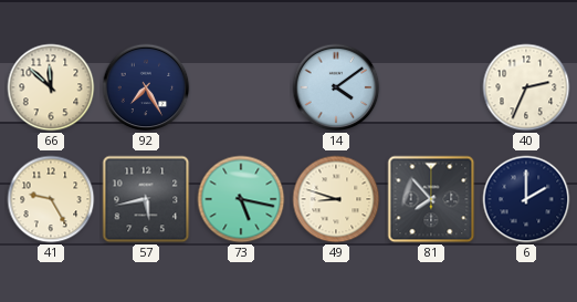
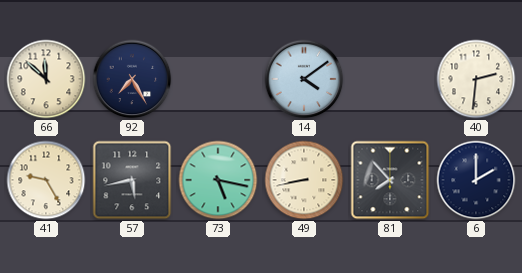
40: 2:34 -> 2:31 (476, 79)
49: 8:48 -> 8:43 (304, 180)
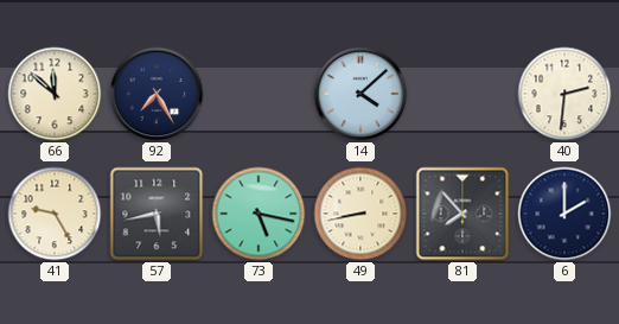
14: 4:09 -> 4:08 (360, 94)
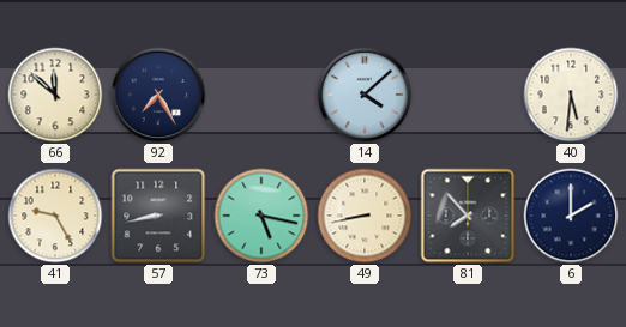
40: 2:31 -> 5:31 (571, 95)
57: 5:43 -> 8:43 (158, 216)
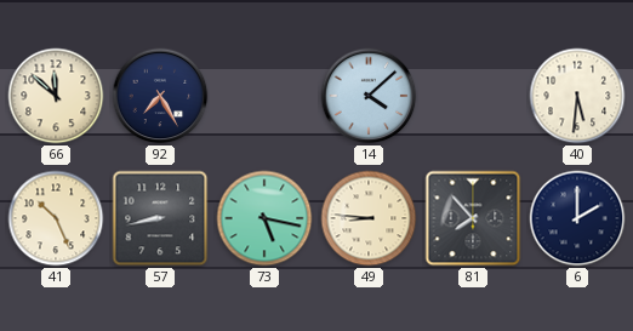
41: 9:25 -> 10:26 (56, 218)
49: 8:43 -> 8:46 (369, 218)
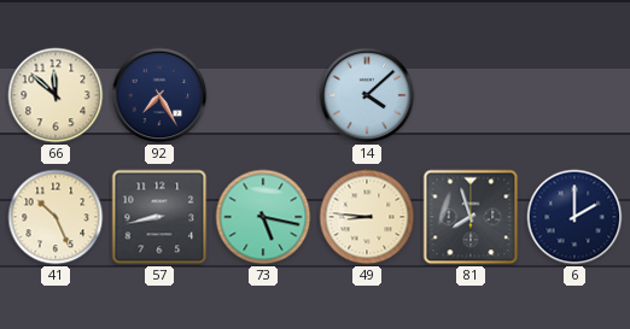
40: 5:31 -> none (577, 96)
81: 7:53 -> 7:57 (471, 217)
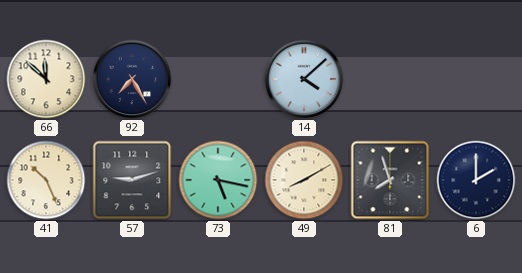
57: 8:43 -> 9:12 (132, 180)
49: 8:46 -> 8:10 (304, 180)
